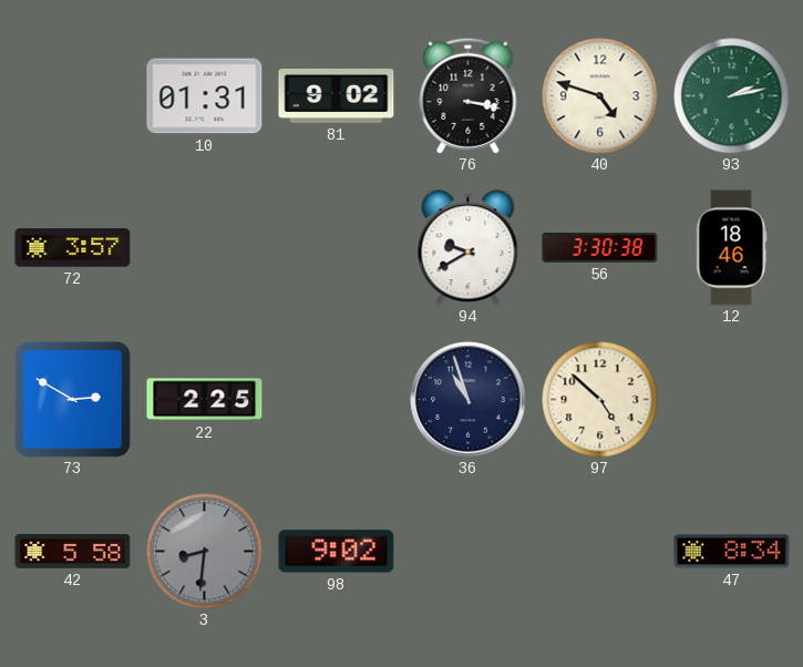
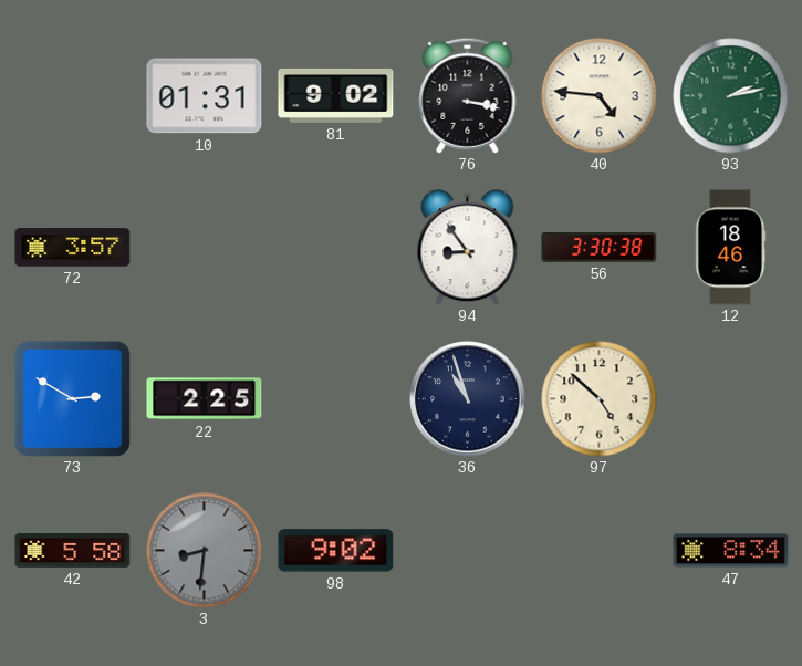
40: 4:48 -> 4:46 (600, 96)
94: 9:40 -> 8:54 (468, 248)
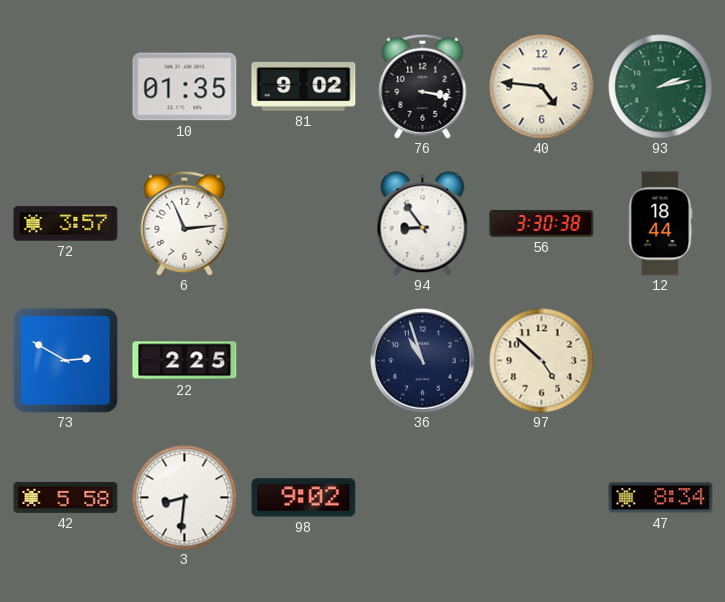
10: 01:31 -> 01:35 (185, 87)
6: none -> 11:14 (185, 223)
12: 18:46 -> 18:44 (660, 224)
3 dial: grey -> white (185, 498)
